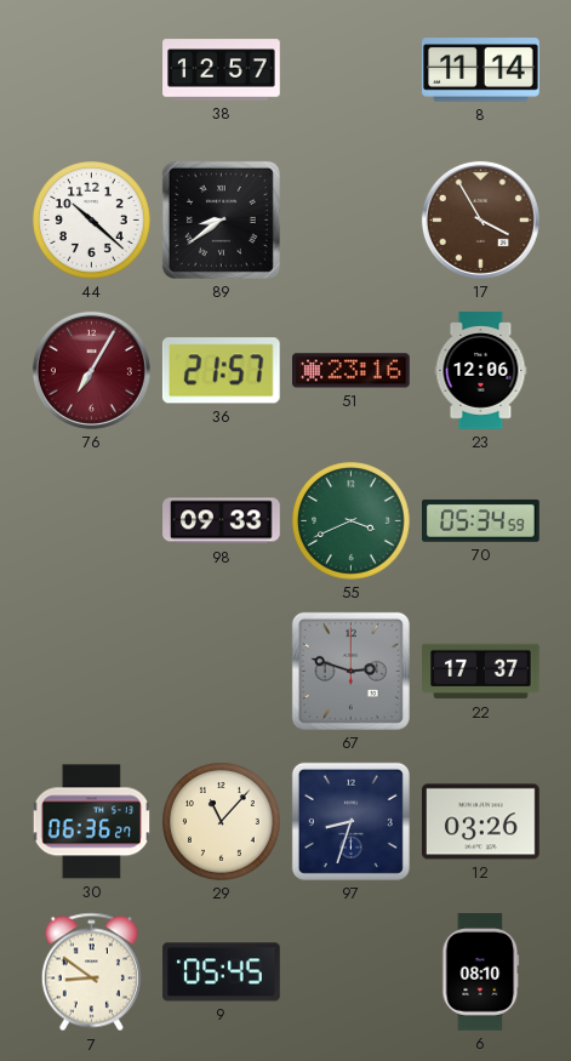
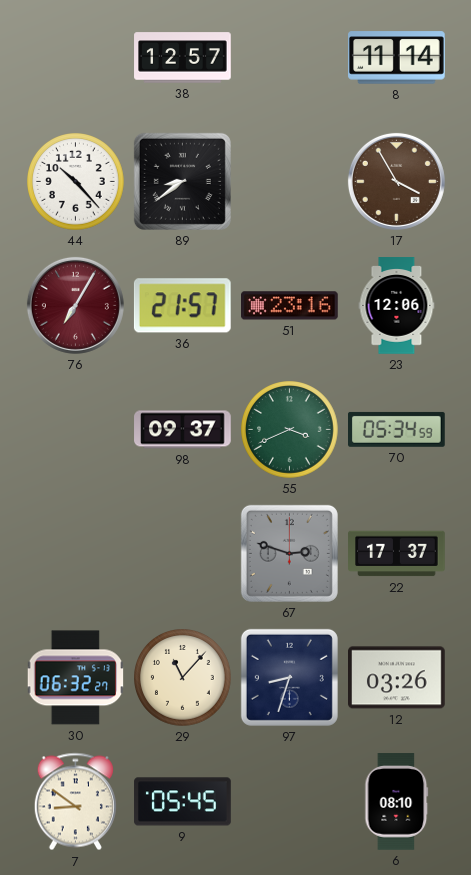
44: 10:22 -> 10:23 (76, 182)
98: 09:33 -> 09:37 (183, 430)
30: 06:36 -> 06:32 (76, 678)
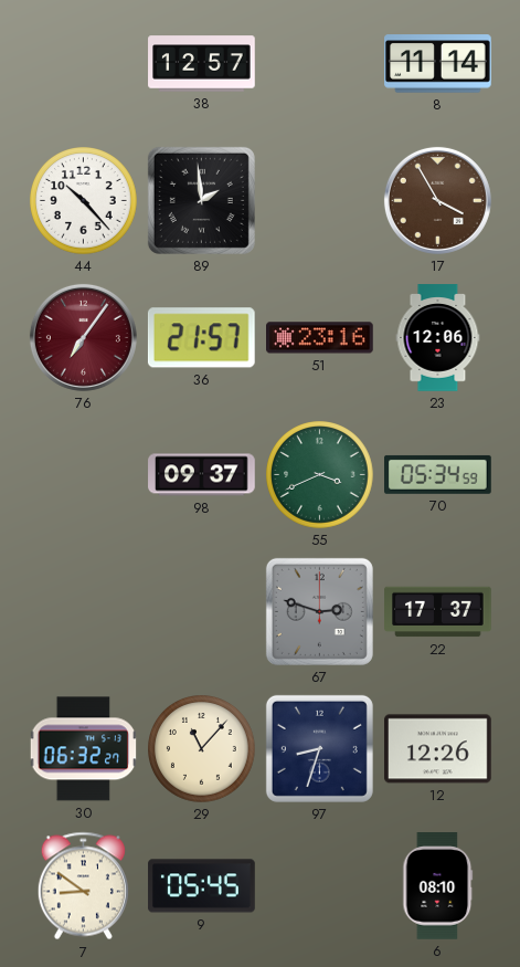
89: 8:39 -> 1:59 (201, 200)
76: 7:05 -> 7:06 (83, 337)
12: 03:26 -> 12:26 (438, 749)
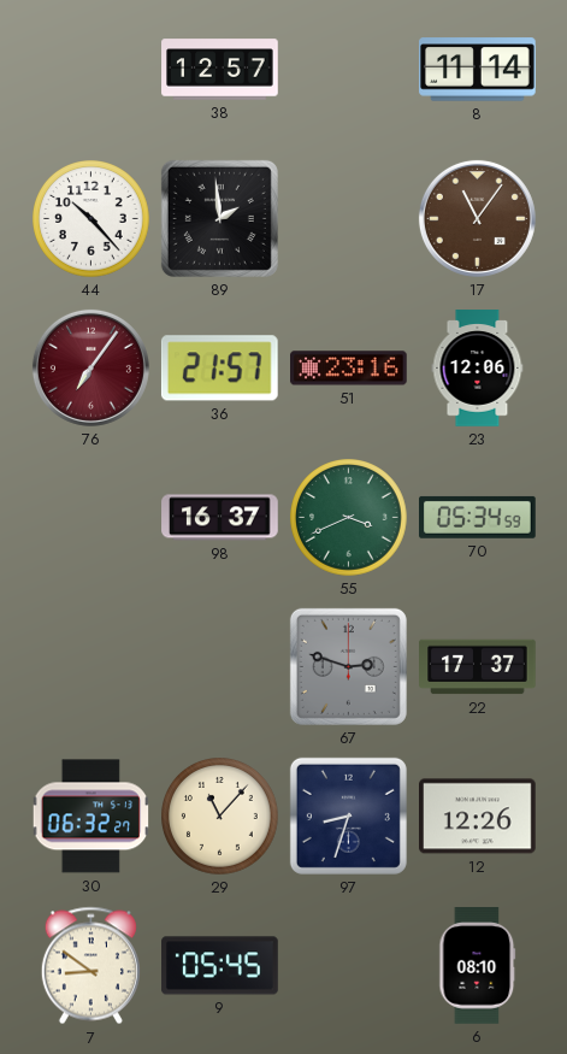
17: 3:55 -> 11:06 (477, 218)
98: 09:37 -> 16:37 (220, 518)
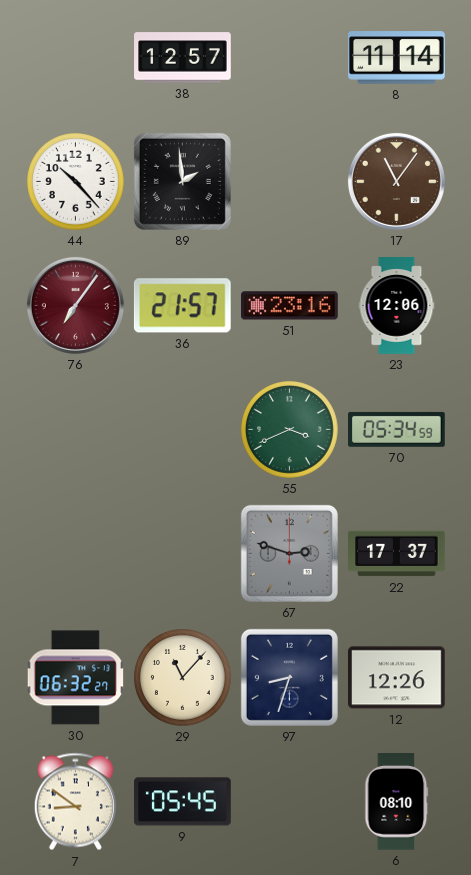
98: 16:37 -> none (220, 518)
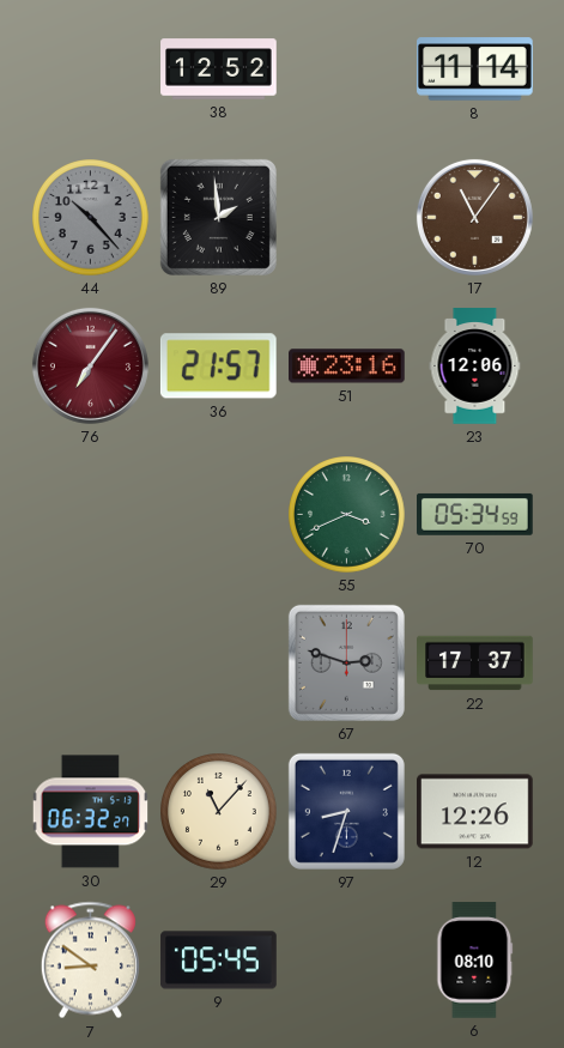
38: 12:57 -> 12:52 (219, 69)
44 dial: white -> grey (91, 218)
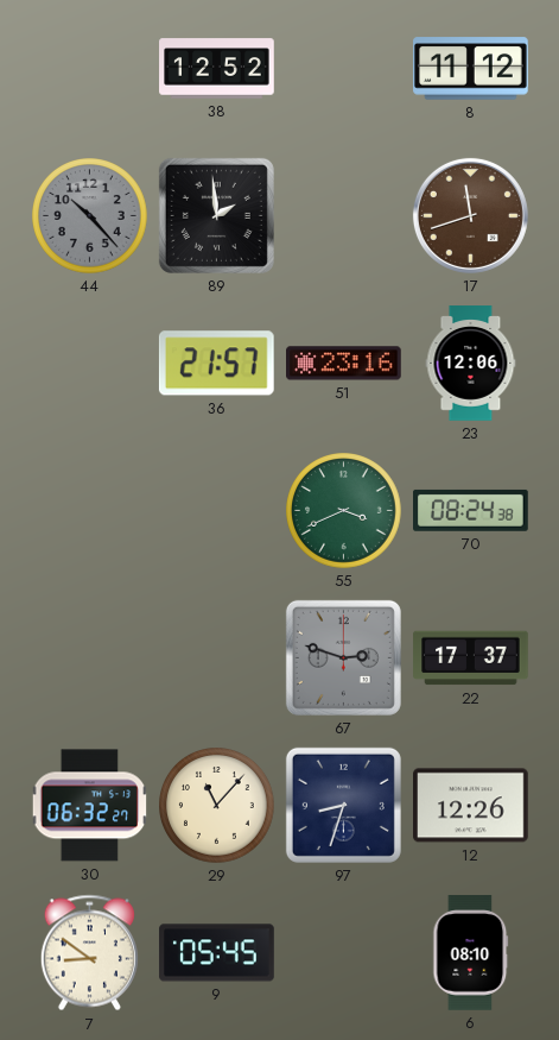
8: 11:14 -> 11:12 (471, 69)
17: 11:06 -> 11:42 (470, 215)
76: 7:06 -> none (90, 365)
70: 05:34 -> 08:24 (471, 510)
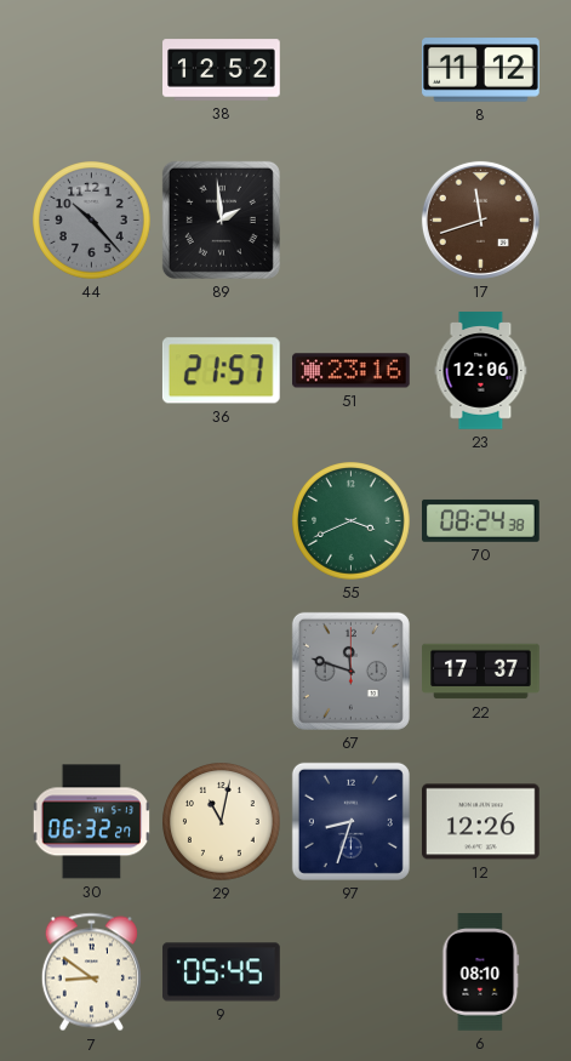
67: 2:48 -> 11:48 (350, 671)
29: 11:07 -> 11:02 (222, 822)
